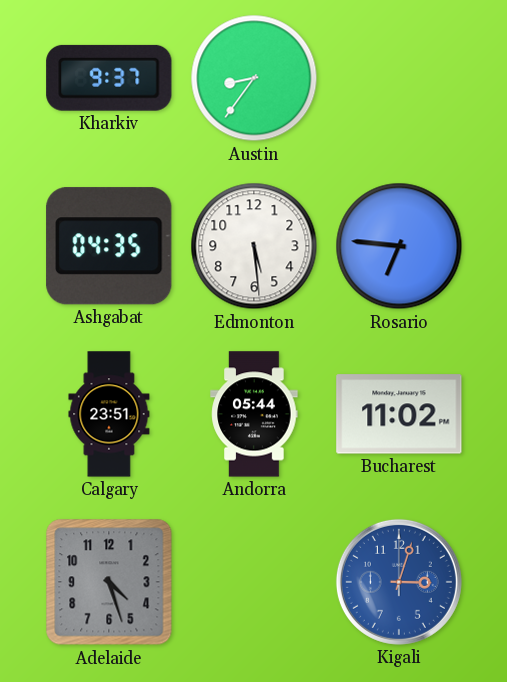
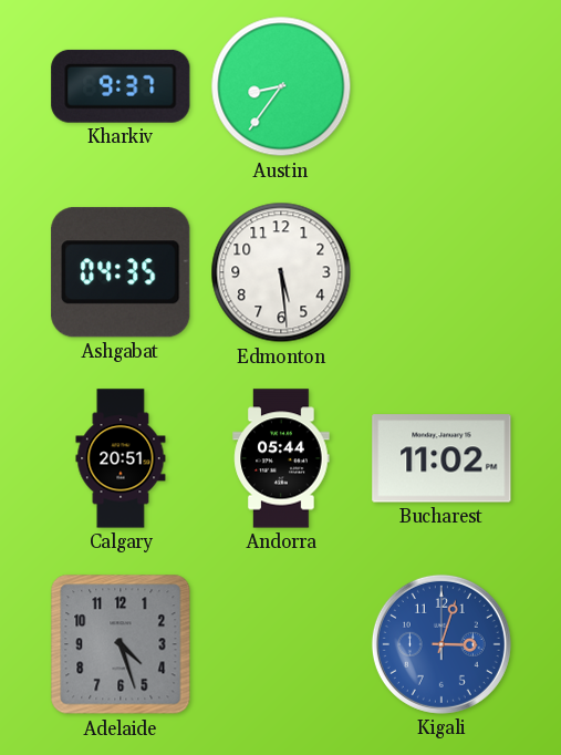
Rosario: 6:46 -> none (399, 246)
Calgary: 23:51 -> 20:51 (121, 458)
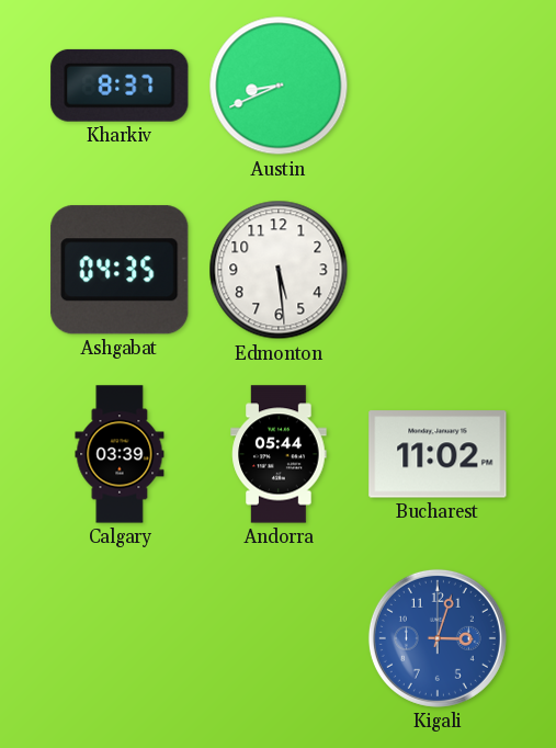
Kharkiv: 9:37 -> 8:37 (120, 86)
Austin: 8:36 -> 8:41 (279, 86)
Calgary: 20:51 -> 03:39 (120, 454)
Adelaide: 4:27 -> none (121, 644)
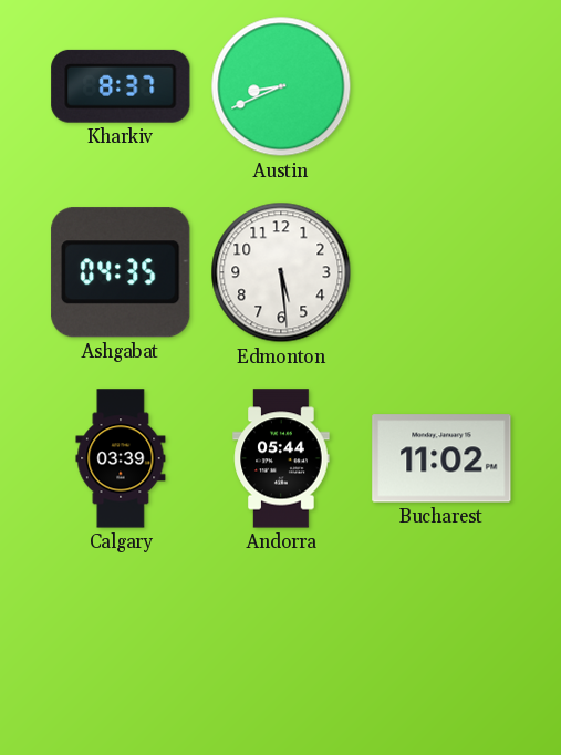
Kigali: 3:03 -> none (438, 638)
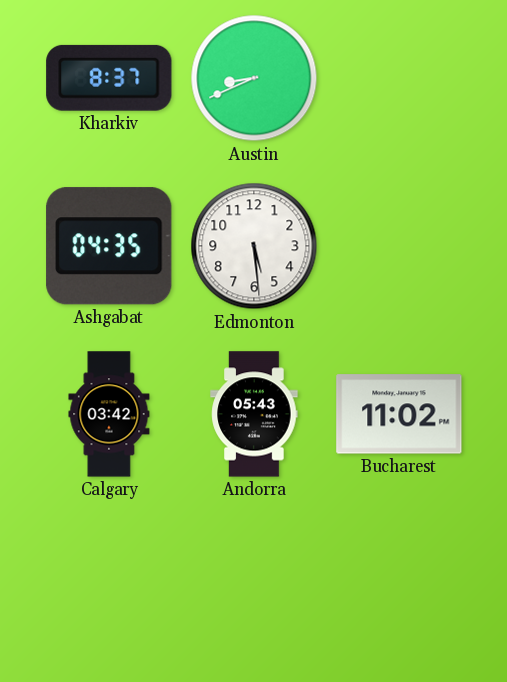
Calgary: 03:39 -> 03:42 (109, 414)
Andorra: 05:44 -> 05:43 (254, 414)
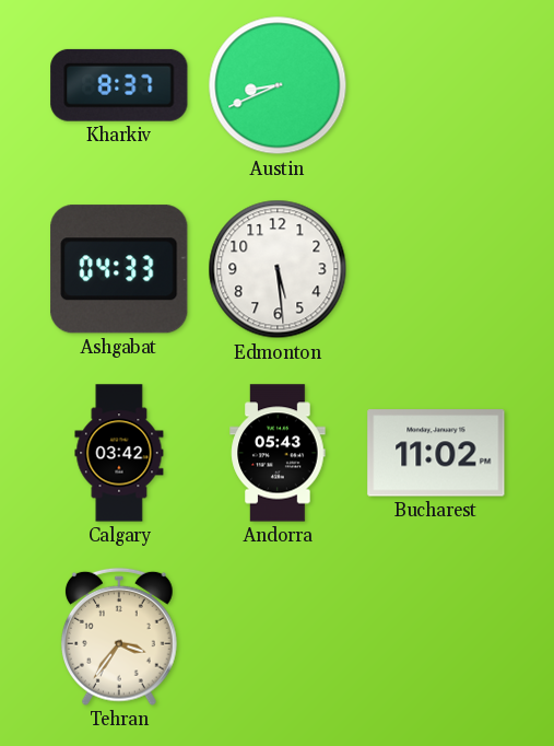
Ashgabat: 04:35 -> 04:33 (119, 269)
Tehran: none -> 3:36 (119, 637)
